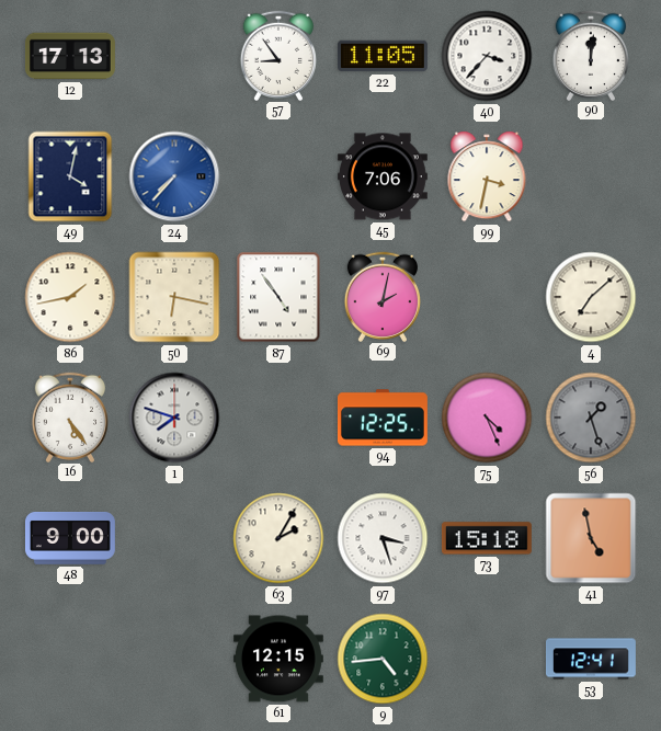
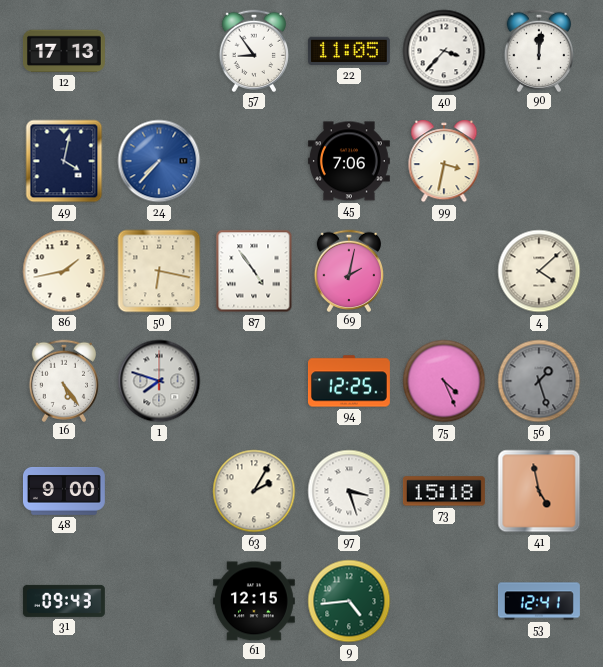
4: 7:08 -> 4:08 (539, 271)
31: none -> 09:43 (64, 601)
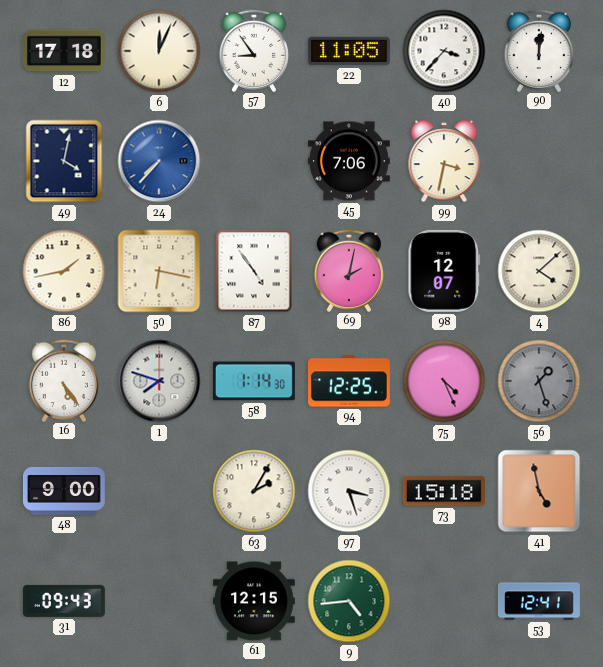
12: 17:13 -> 17:18 (64, 51)
6: none -> 12:04 (159, 51)
98: none -> 12:07 (444, 271)
58: none -> 1:14 (254, 381)
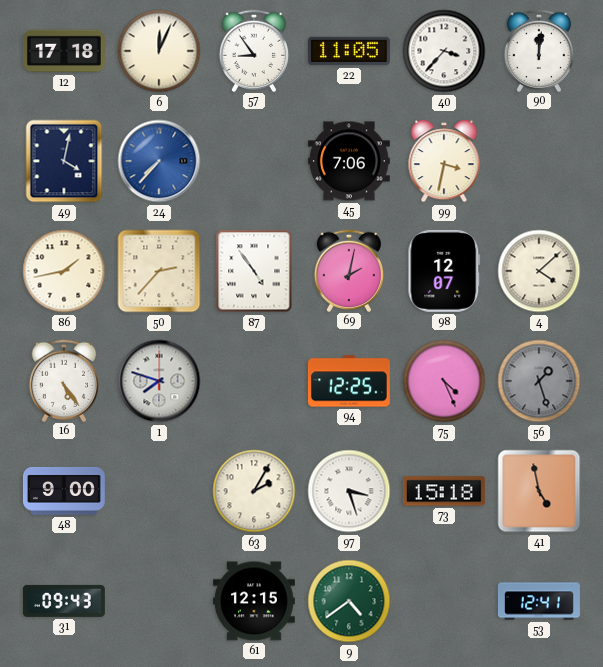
50: 6:17 -> 2:37 (159, 271)
58: 1:14 -> none (254, 381)
9: 4:44 -> 4:39 (349, 601)
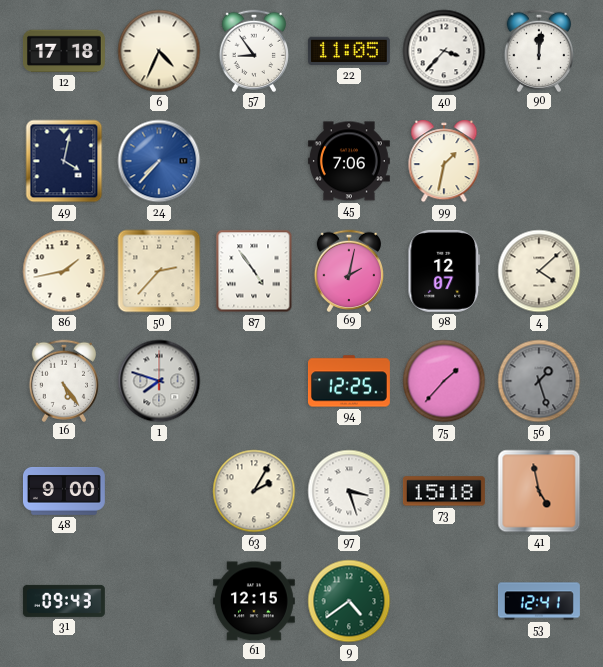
6: 12:04 -> 4:34 (159, 51)
99: 3:32 -> 1:32 (444, 161)
75: 4:26 -> 1:37 (444, 381)
